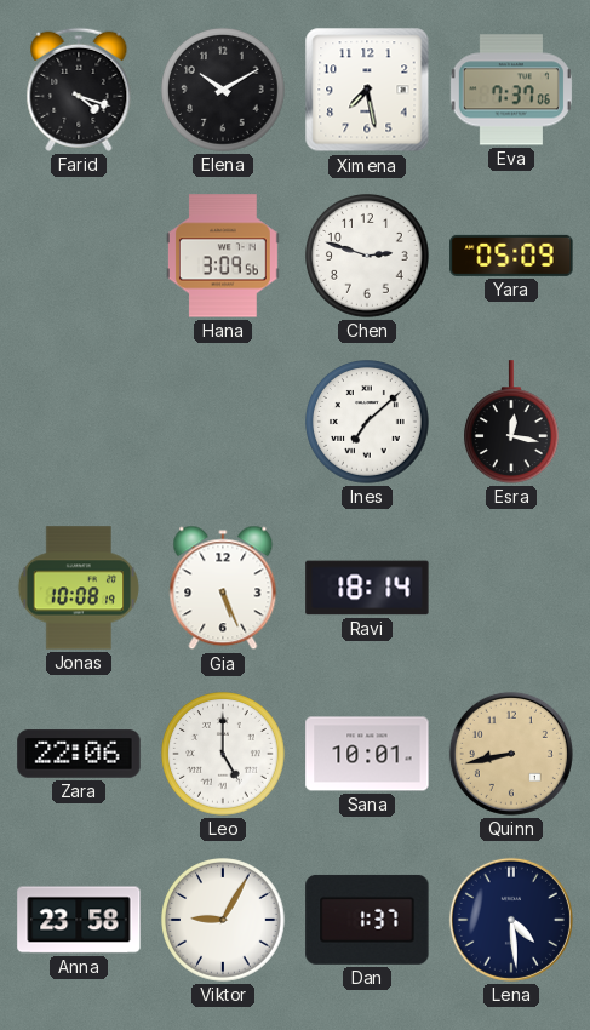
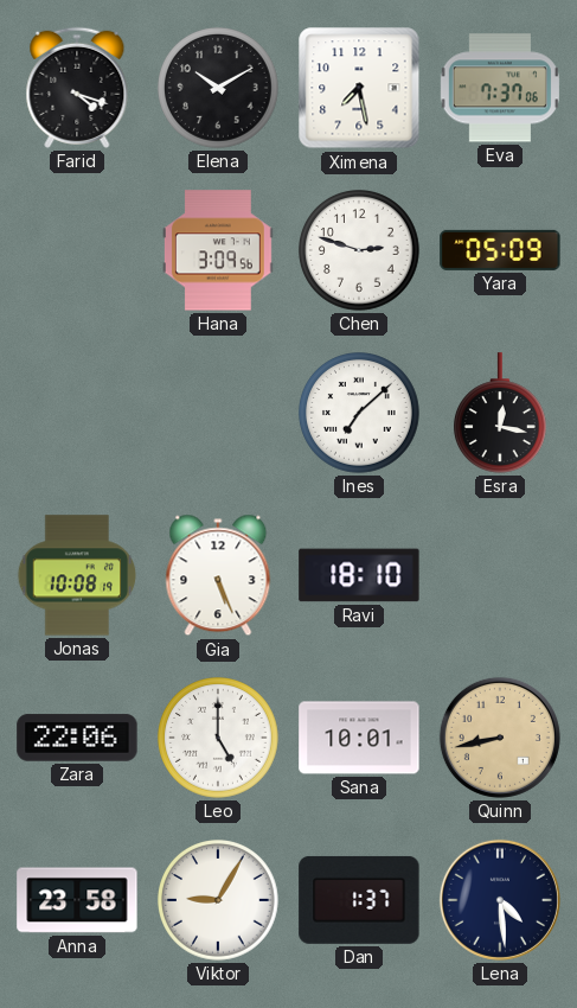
Ravi: 18:14 -> 18:10 (359, 575)
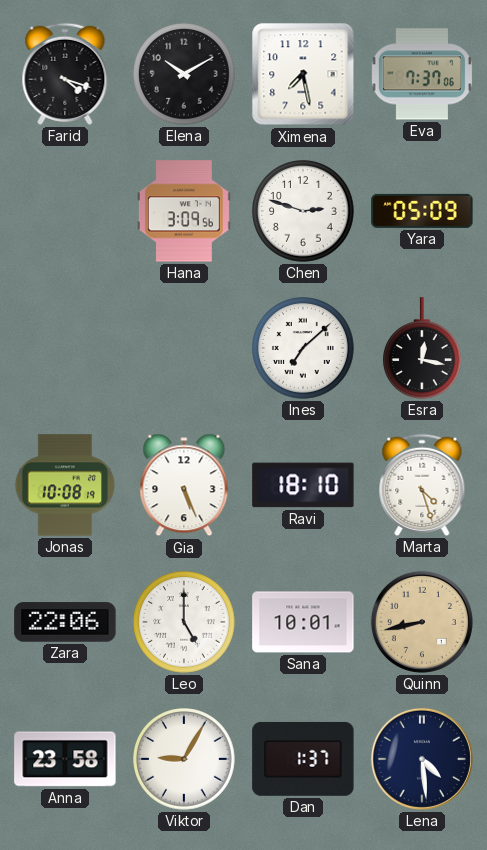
Marta: none -> 4:27 (422, 485)
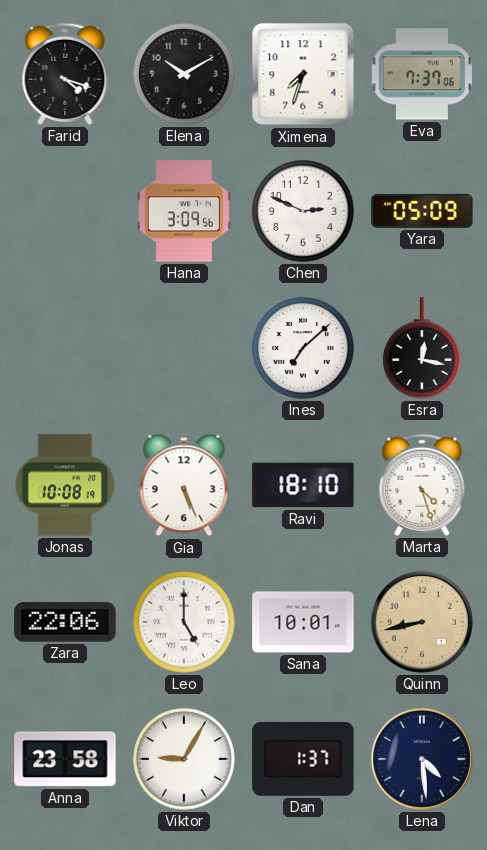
Ximena: 7:28 -> 7:33 (303, 74)
Chen: 2:48 -> 2:49 (304, 212)
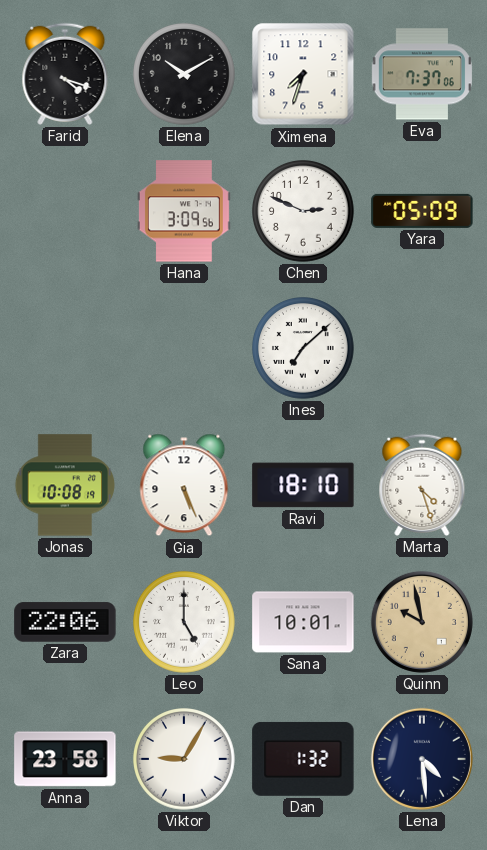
Esra: 12:17 -> none (422, 348)
Quinn: 8:43 -> 9:58 (422, 622)
Dan: 1:37 -> 1:32 (303, 759)
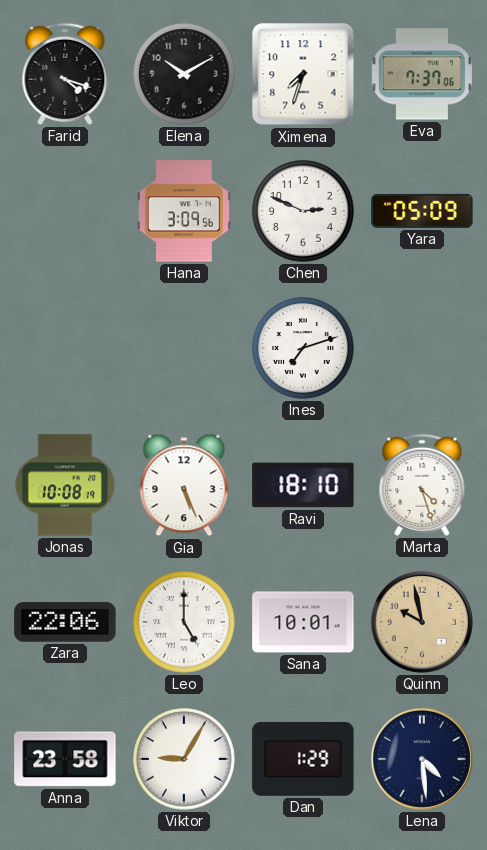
Ines: 7:08 -> 7:12 (304, 349)
Dan: 1:32 -> 1:29 (303, 759)
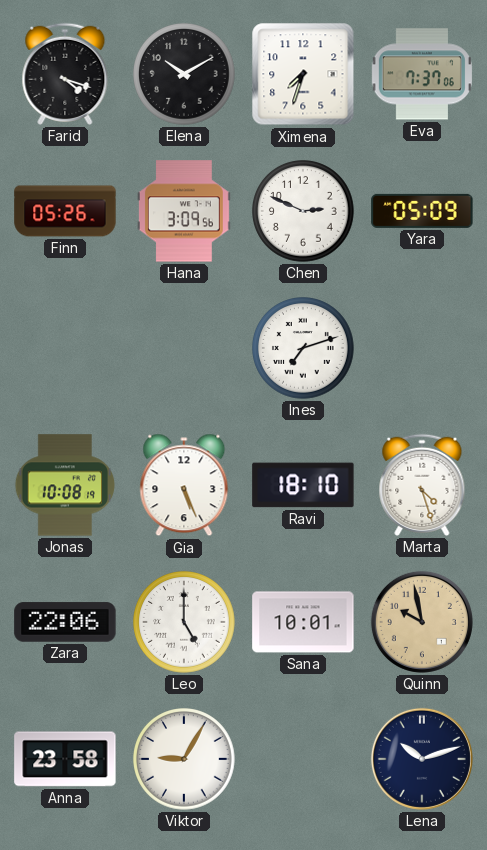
Finn: none -> 05:26 (65, 211)
Dan: 1:29 -> none (303, 759)
Lena: 4:29 -> 10:12 (422, 759)
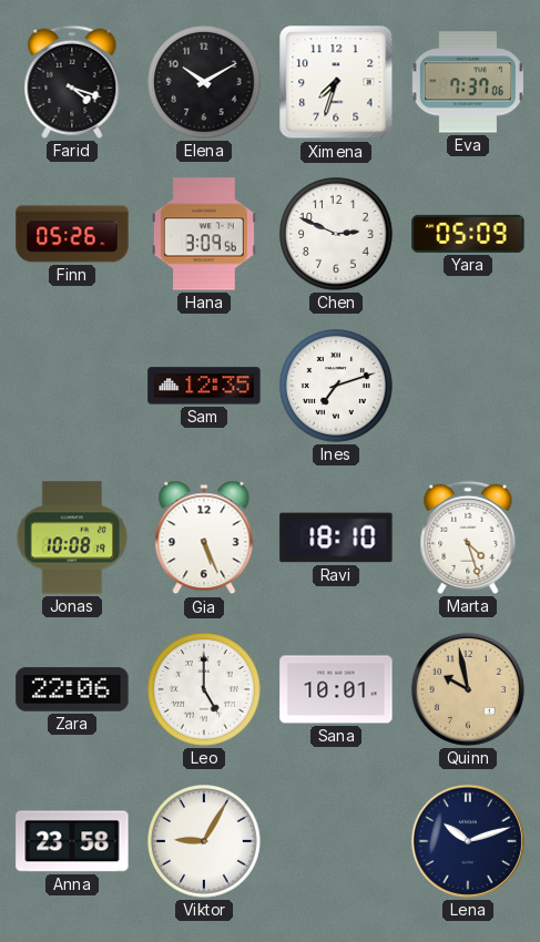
Sam: none -> 12:35 (204, 386)
